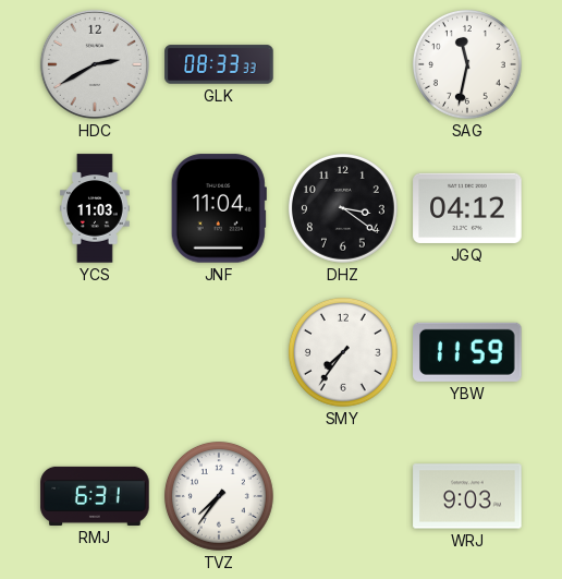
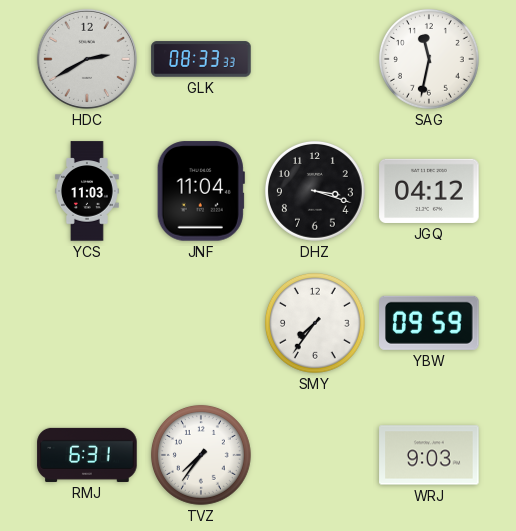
DHZ: 3:21 -> 3:18 (315, 191)
YBW: 11:59 -> 09:59 (429, 323)
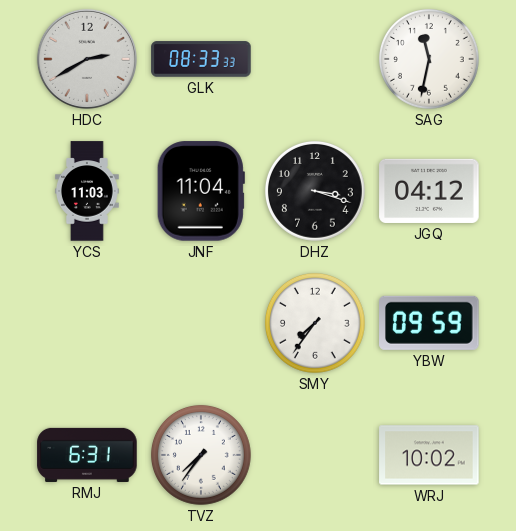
WRJ: 9:03 -> 10:02 (429, 455)
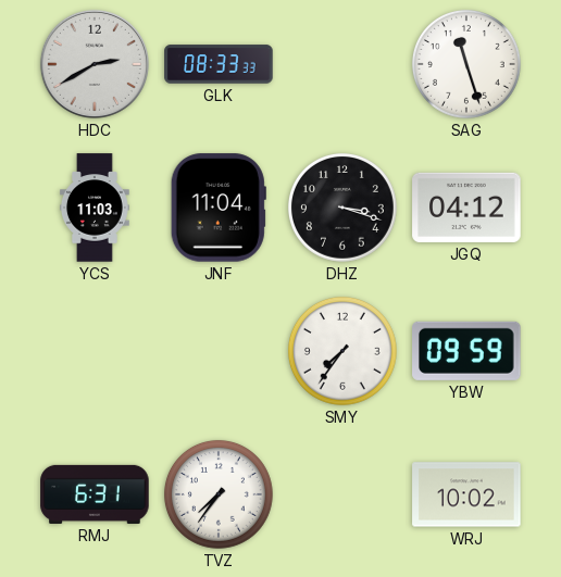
SAG: 11:32 -> 11:27 (466, 64)
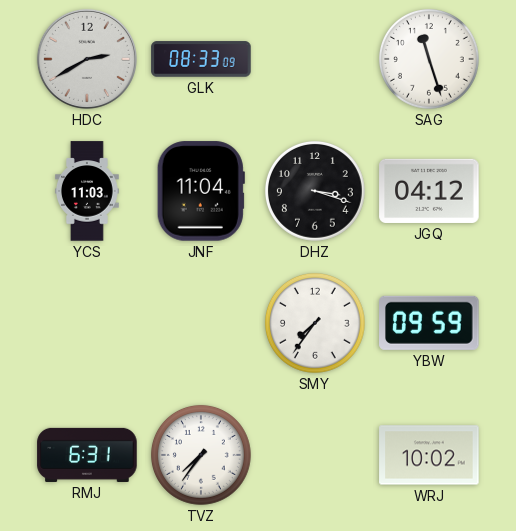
GLK: 08:33:33 -> 08:33:09 (201, 59)
